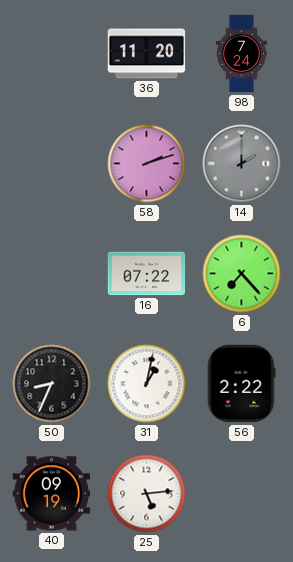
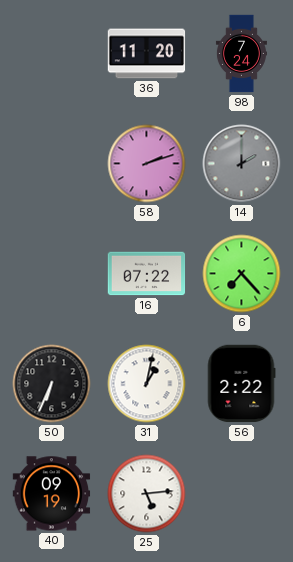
50: 8:34 -> 6:34 (52, 384)
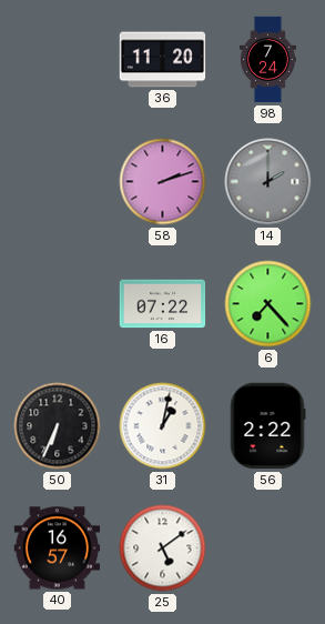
40: 09:19 -> 16:57 (58, 548)
25: 5:14 -> 5:09 (163, 548)
